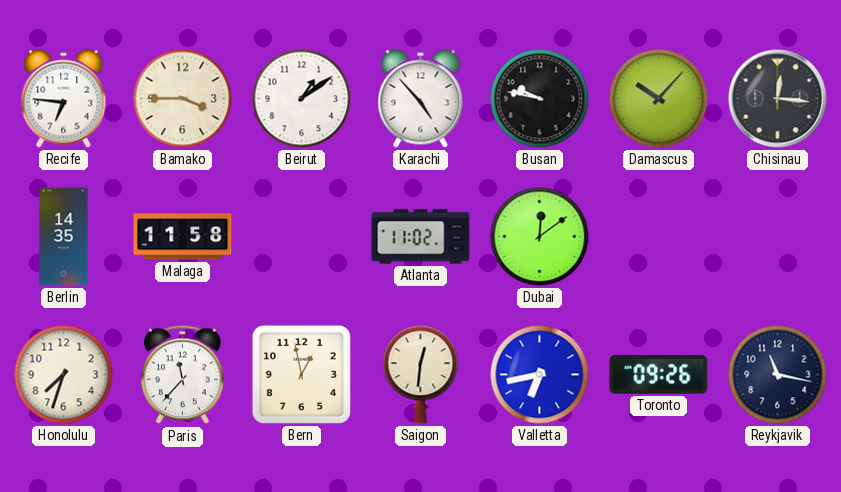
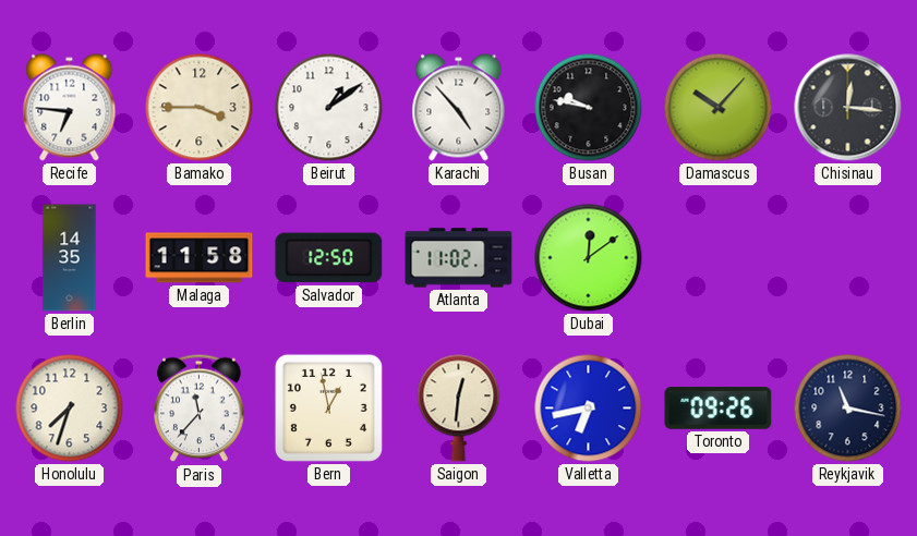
Salvador: none -> 12:50 (329, 258)
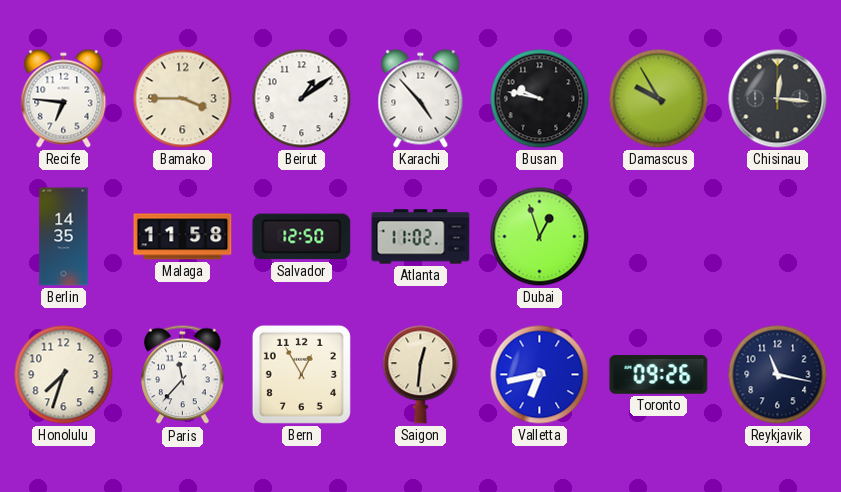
Damascus: 10:07 -> 9:55 (659, 99)
Dubai: 12:09 -> 12:57 (540, 237)
Bern: 12:58 -> 12:55 (301, 374)
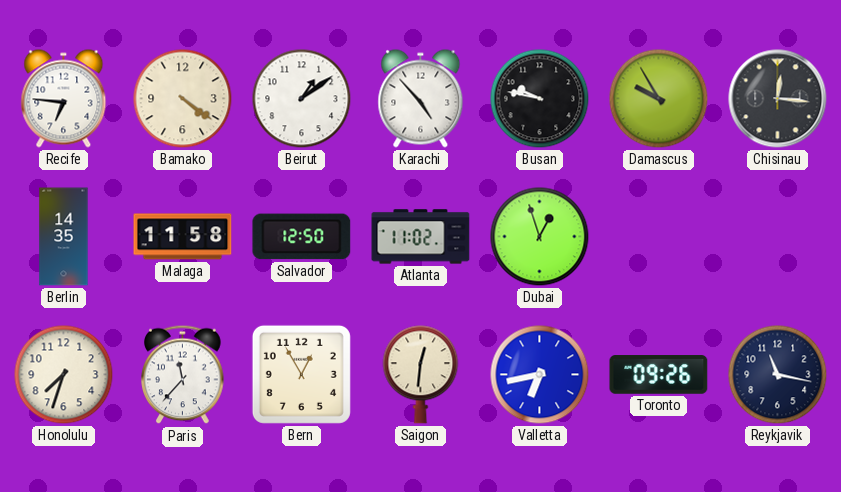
Bamako: 3:45 -> 4:21 (183, 99)
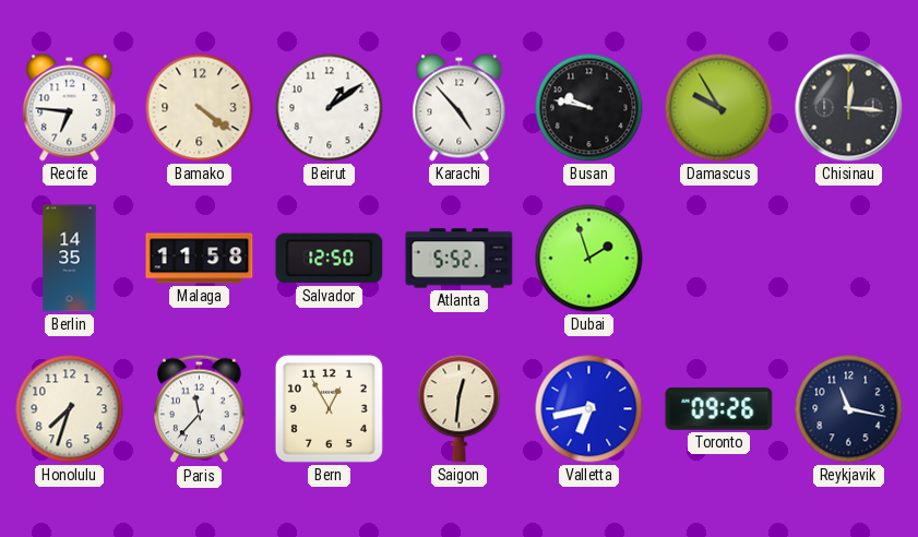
Atlanta: 11:02 -> 5:52 (460, 259)
Dubai: 12:57 -> 1:57 (589, 259)
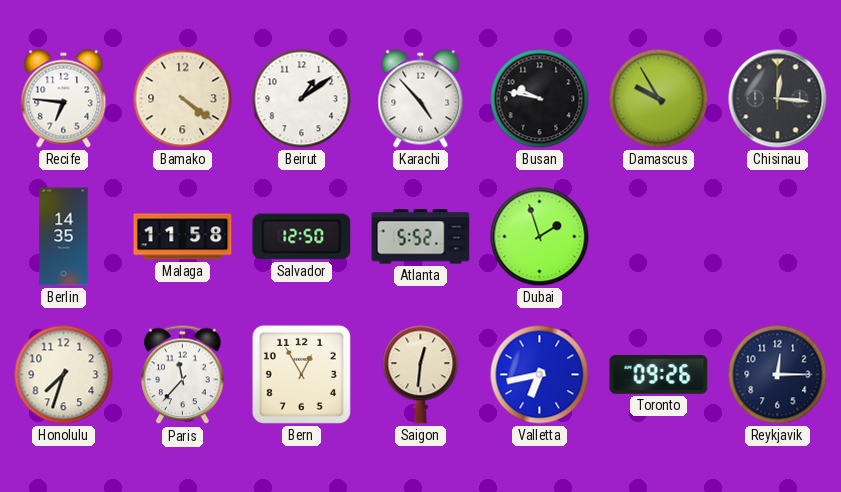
Reykjavik: 11:17 -> 12:15 (778, 375)
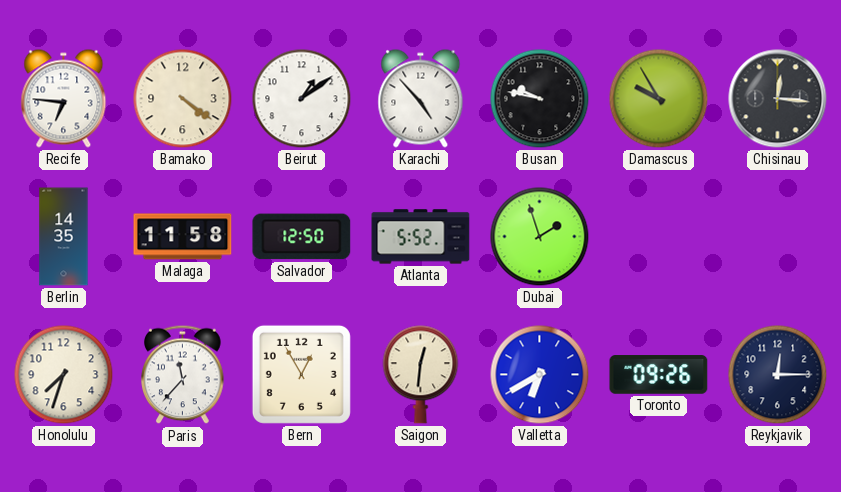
Valletta: 6:43 -> 6:40 (540, 375)
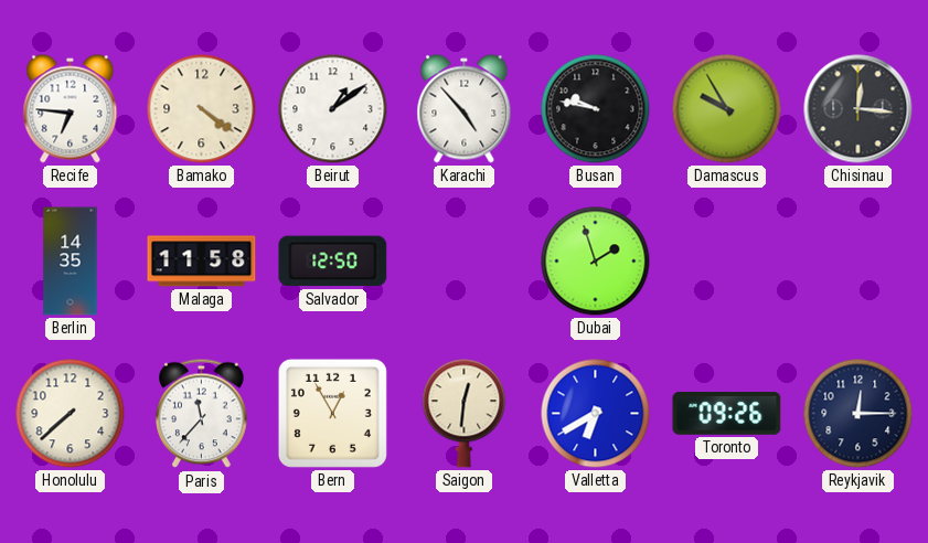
Atlanta: 5:52 -> none (421, 237)
Honolulu: 7:33 -> 7:38 (71, 414)
